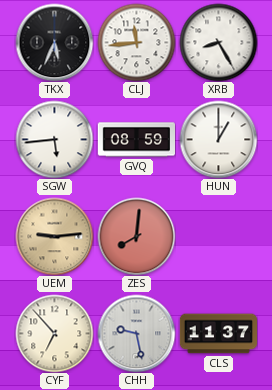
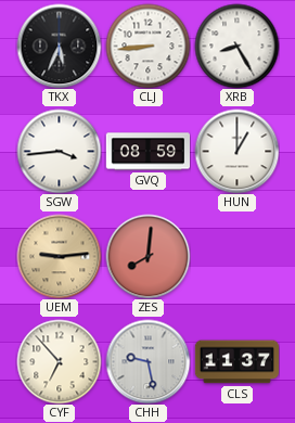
CLJ: 11:44 -> 8:44 (147, 46)
SGW: 5:44 -> 3:44 (59, 151)
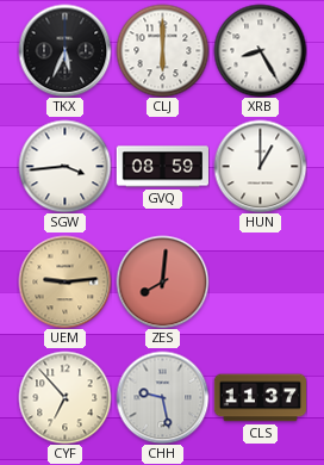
CLJ: 8:44 -> 6:00 (162, 50)
